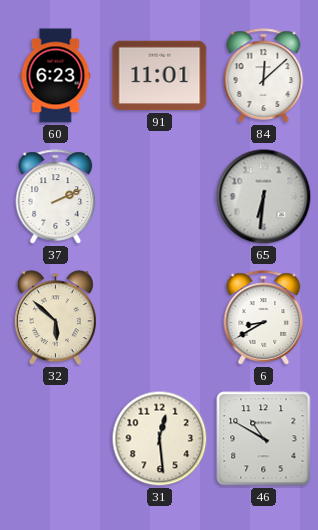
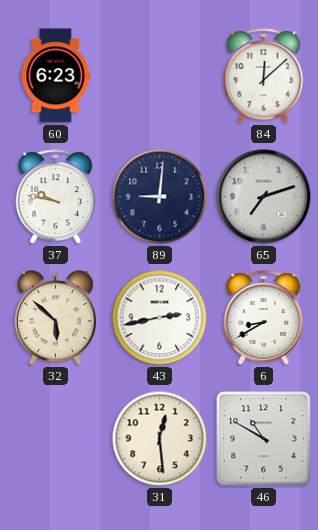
91: 11:01 -> none (160, 76)
37: 2:11 -> 9:47 (56, 197)
89: none -> 9:01 (160, 197)
65: 6:31 -> 7:12 (264, 197)
43: none -> 2:43 (160, 318)
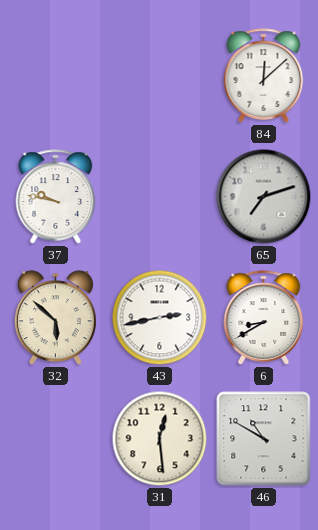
60: 6:23 -> none (56, 76)
89: 9:01 -> none (160, 197)
